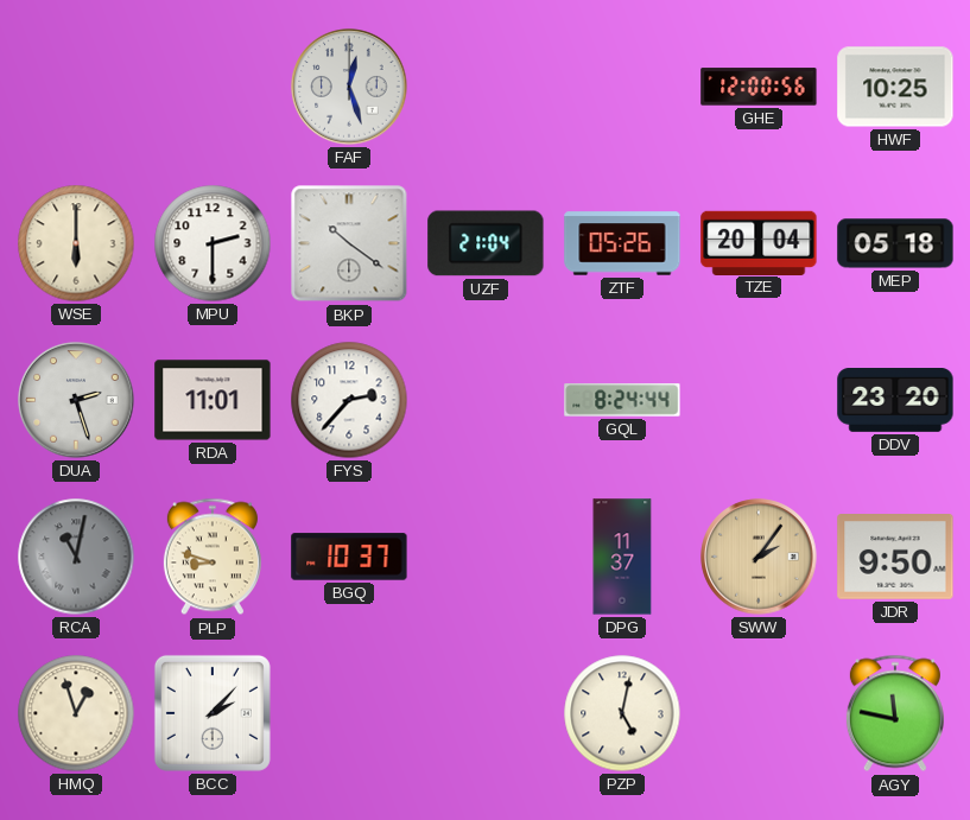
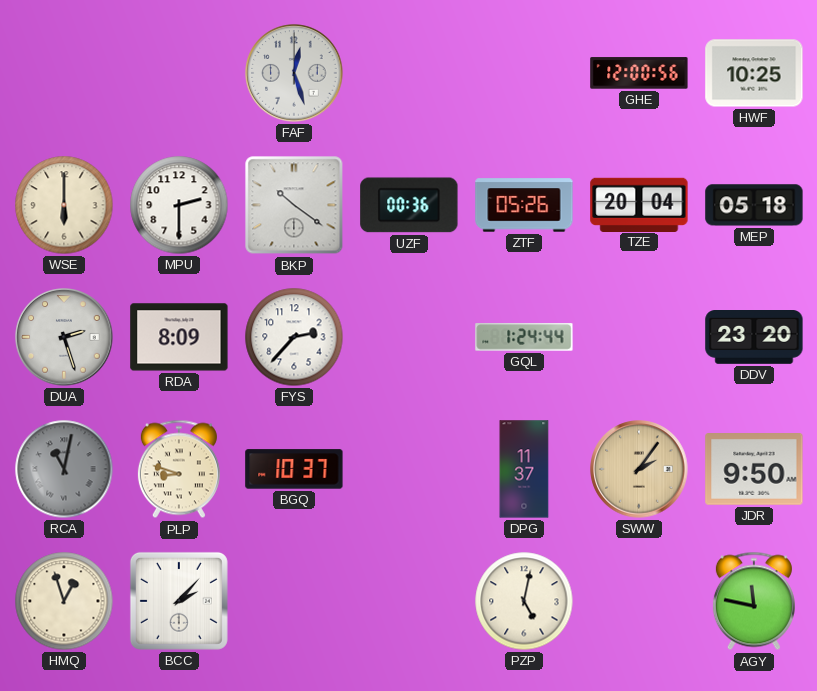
UZF: 21:04 -> 00:36 (409, 205)
RDA: 11:01 -> 8:09 (179, 337)
GQL: 8:24 -> 1:24 (524, 337)
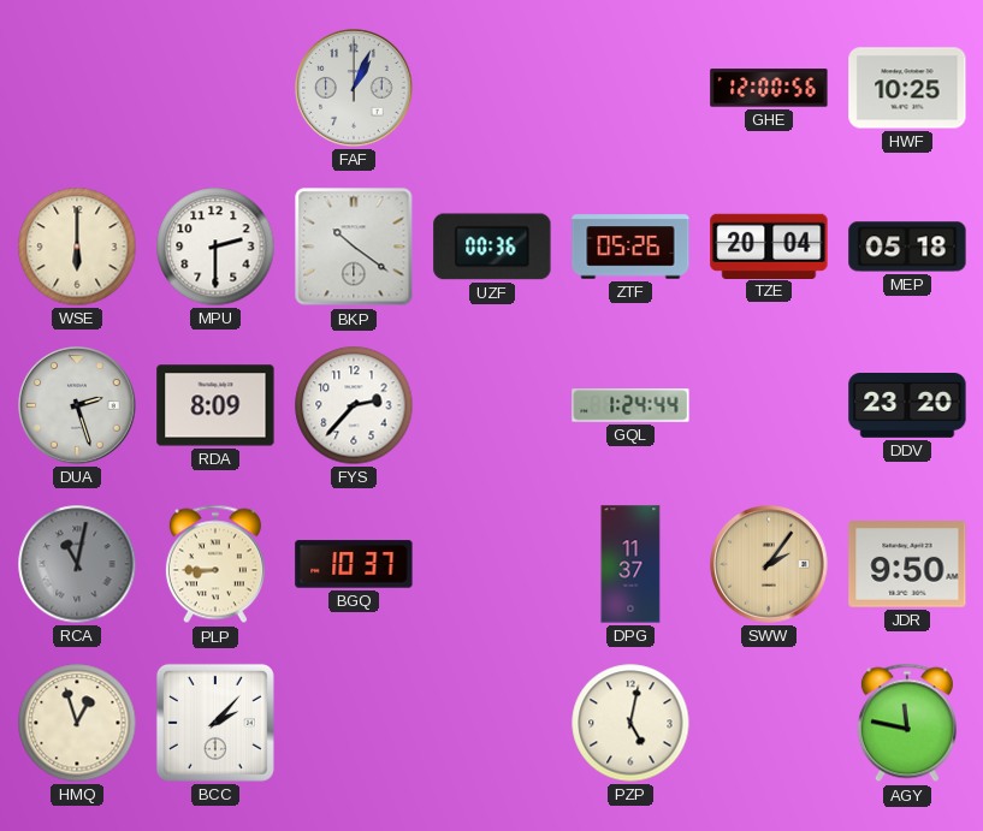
FAF: 12:27 -> 1:04 (354, 88)
PLP: 8:48 -> 8:45 (215, 564)
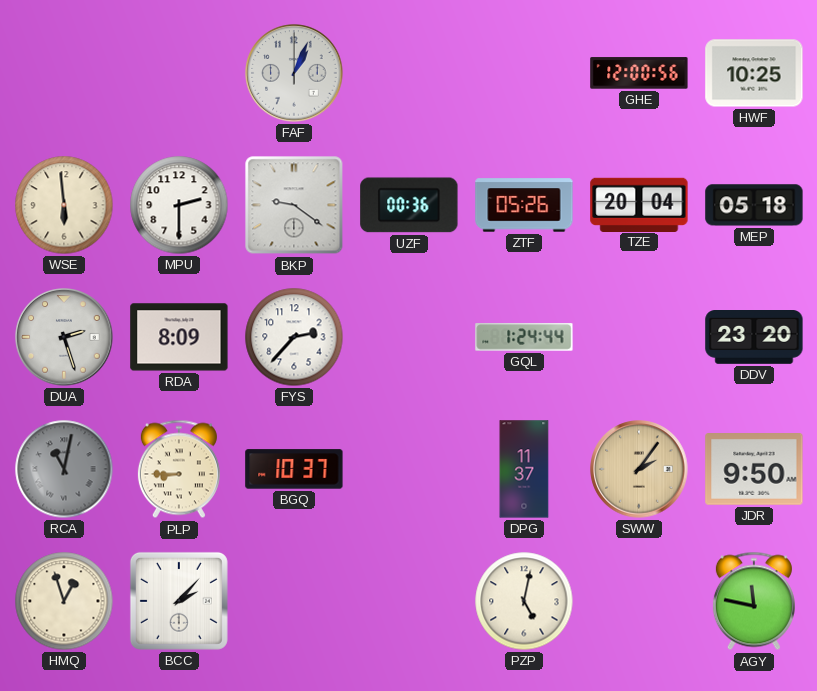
WSE: 6:00 -> 5:59 (64, 205)
BKP: 10:21 -> 9:21 (294, 205)
